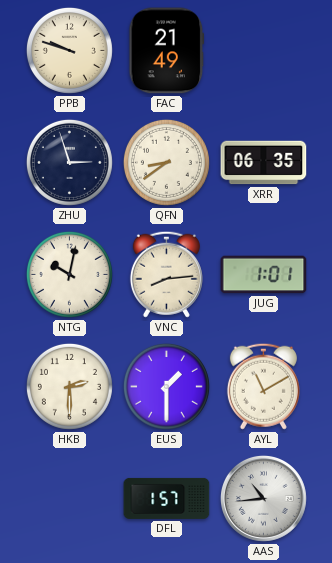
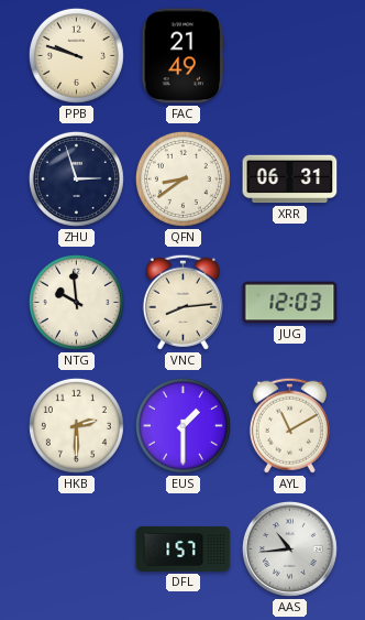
XRR: 06:35 -> 06:31 (290, 180)
NTG: 10:02 -> 9:59 (76, 302)
JUG: 1:01 -> 12:03 (290, 303)
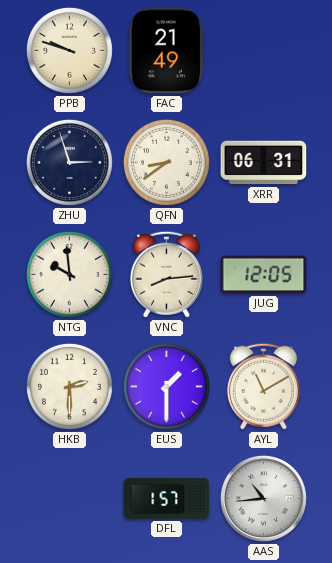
JUG: 12:03 -> 12:05 (264, 275)
